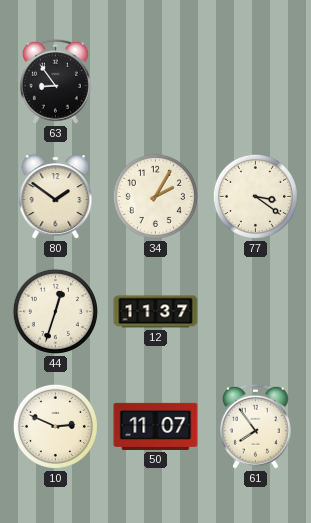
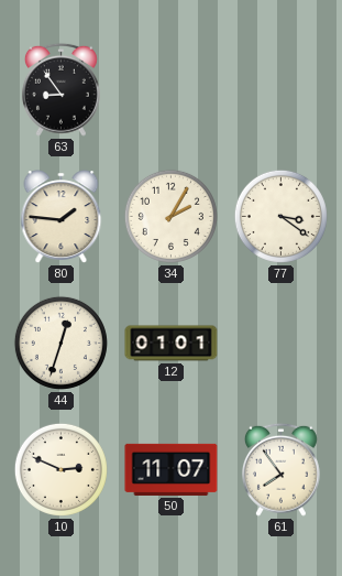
80: 1:51 -> 1:46 (62, 217)
12: 11:37 -> 01:01 (172, 344)
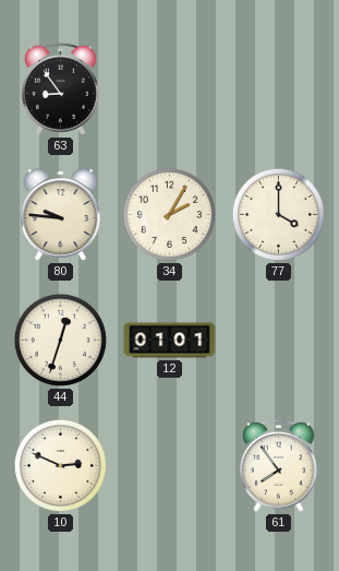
80: 1:46 -> 9:46 (61, 215)
77: 3:21 -> 4:00 (278, 214)
50: 11:07 -> none (172, 469)
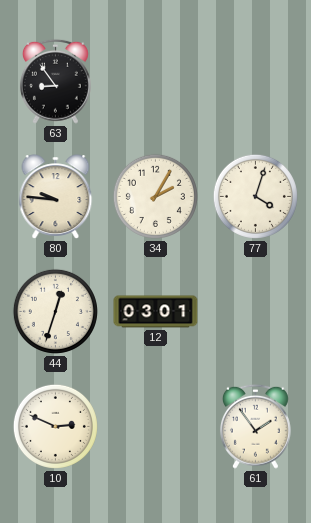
77: 4:00 -> 4:03 (255, 196)
12: 01:01 -> 03:01 (156, 312)
61: 7:54 -> 1:54 (255, 426)
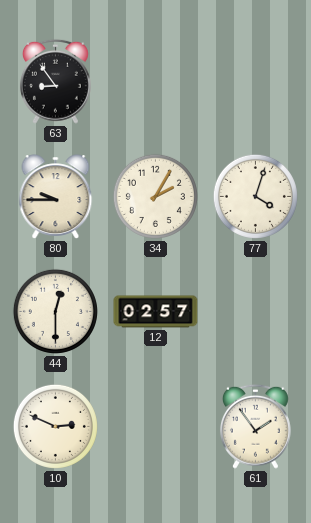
80: 9:46 -> 9:45 (56, 197)
44: 12:33 -> 12:30 (55, 311)
12: 03:01 -> 02:57 (156, 312)
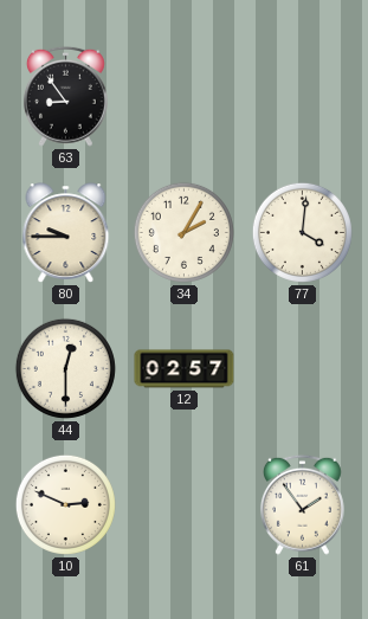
77: 4:03 -> 4:01 (302, 232)
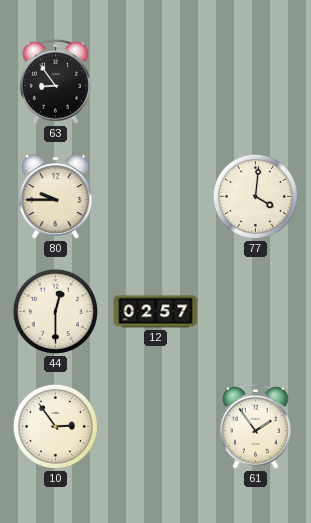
34: 2:05 -> none (183, 232)
10: 2:49 -> 2:54 (55, 426)
